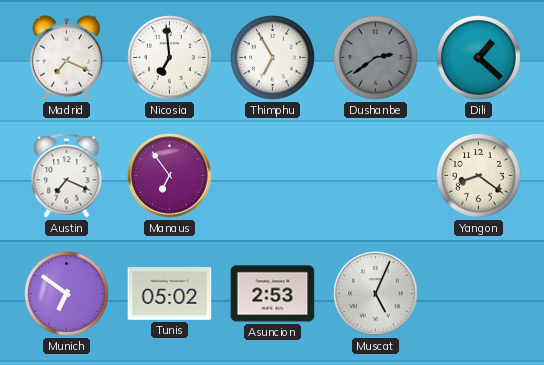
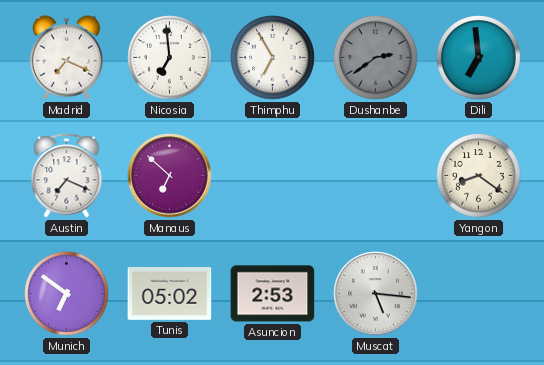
Dili: 1:22 -> 6:59 (479, 58)
Manaus: 6:54 -> 6:52 (170, 176)
Muscat: 5:04 -> 5:16 (376, 294)
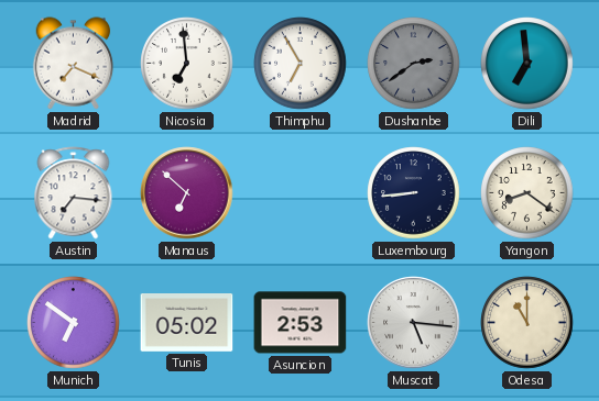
Austin: 7:19 -> 7:16 (74, 193)
Luxembourg: none -> 8:44 (414, 193)
Odesa: none -> 11:00 (527, 323)
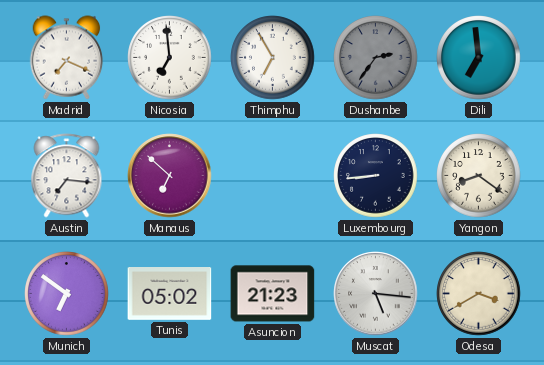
Dushanbe: 2:39 -> 2:36 (376, 58)
Asuncion: 2:53 -> 21:23 (273, 294)
Odesa: 11:00 -> 3:40 (479, 294)
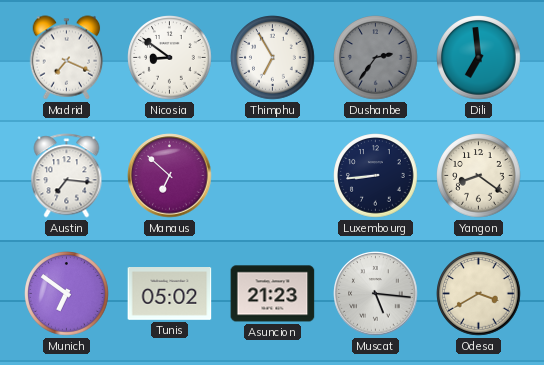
Nicosia: 6:59 -> 8:51 (170, 58)
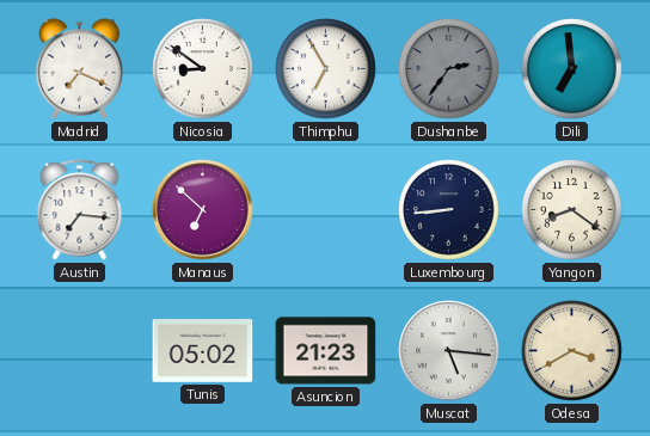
Munich: 6:51 -> none (67, 294)
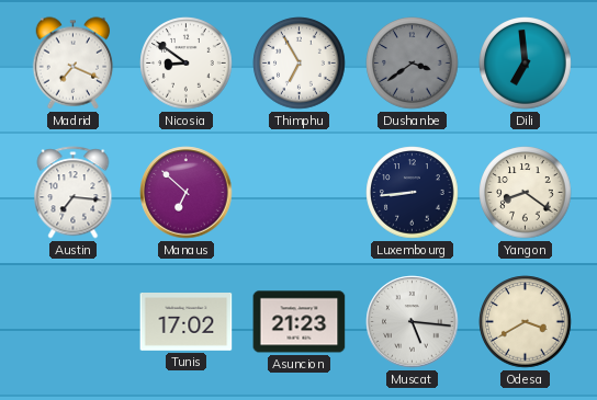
Dushanbe: 2:36 -> 3:39 (413, 64)
Tunis: 05:02 -> 17:02 (187, 322)
